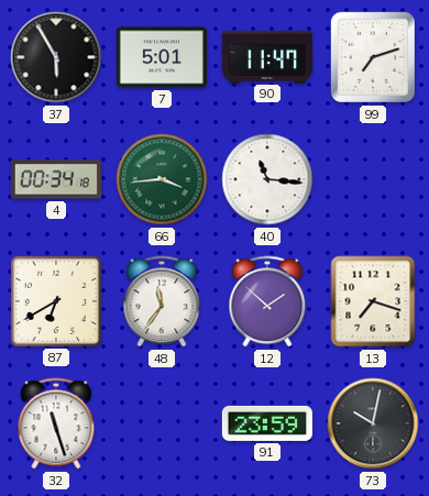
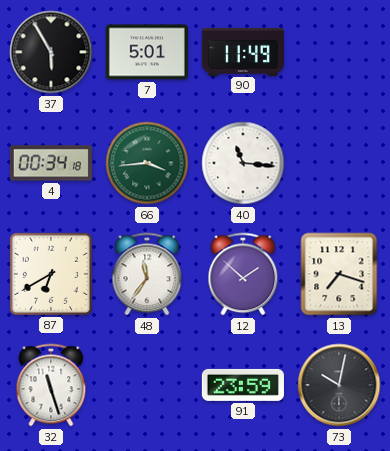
90: 11:47 -> 11:49 (243, 51)
99: 7:12 -> none (373, 57)
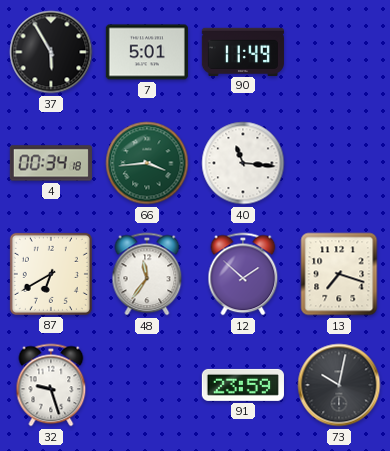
32: 11:27 -> 9:27 (51, 385)
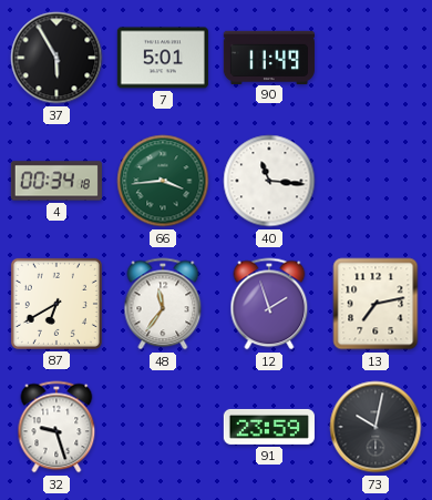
12: 1:52 -> 1:57 (269, 304)
13: 7:18 -> 7:13 (376, 304)
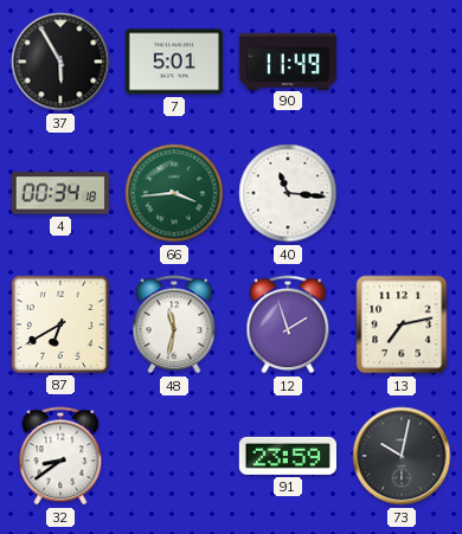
48: 11:36 -> 11:32 (174, 324)
32: 9:27 -> 8:39 (60, 456)
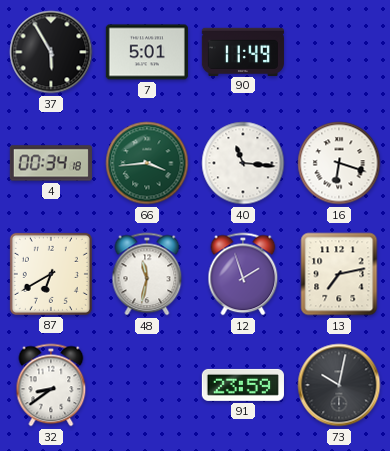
16: none -> 6:18 (339, 163)
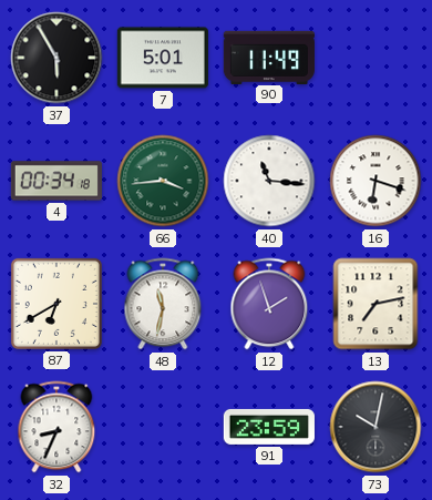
32: 8:39 -> 8:34 (56, 427)
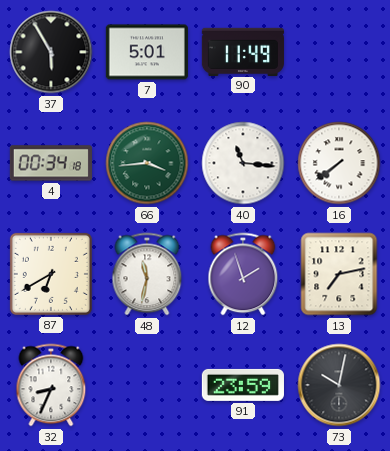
16: 6:18 -> 7:39 (339, 163)
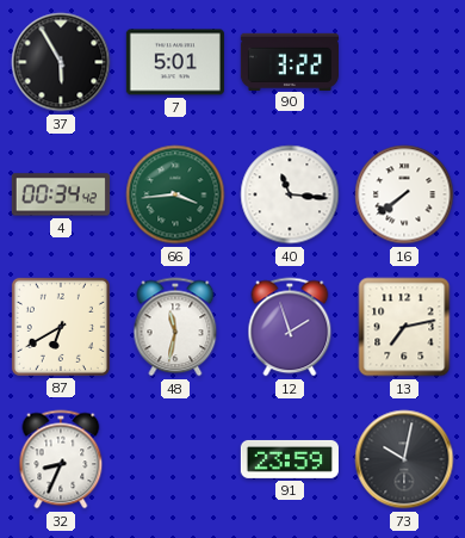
90: 11:49 -> 3:22 (290, 61)
4: 00:34:18 -> 00:34:42 (61, 194)
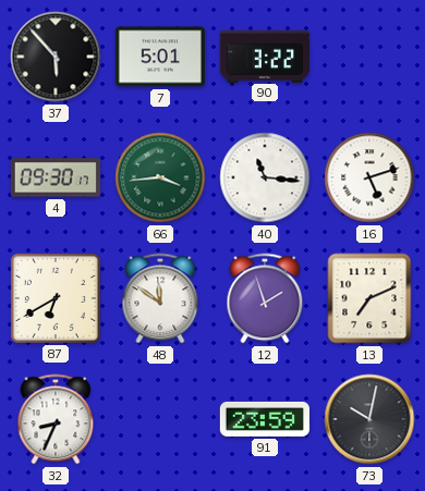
37: 5:55 -> 5:53 (56, 57)
4: 00:34 -> 09:30 (56, 177)
16: 7:39 -> 5:12 (369, 177)
48: 11:32 -> 11:51 (160, 298)
13: 7:13 -> 7:11 (369, 298)
